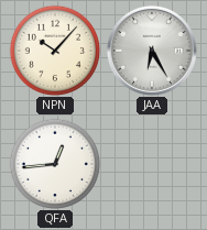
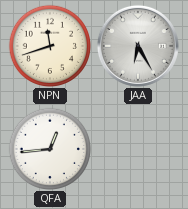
NPN: 10:07 -> 11:42 (49, 45)
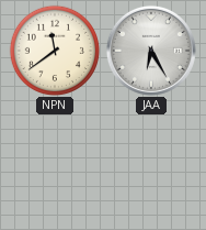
NPN: 11:42 -> 11:39 (54, 50)
QFA: 12:44 -> none (49, 148)
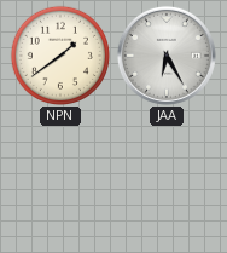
NPN: 11:39 -> 1:39 (59, 54)
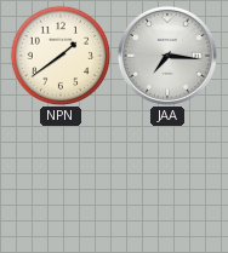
JAA: 6:25 -> 7:16 (167, 56)
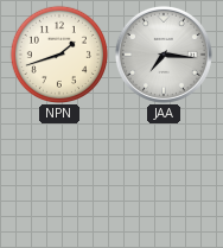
NPN: 1:39 -> 1:42 (58, 53)
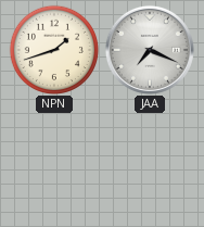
JAA: 7:16 -> 7:19 (150, 50)
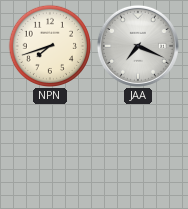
NPN: 1:42 -> 7:42 (49, 45)
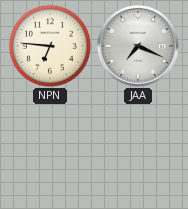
NPN: 7:42 -> 6:46 (49, 45)
